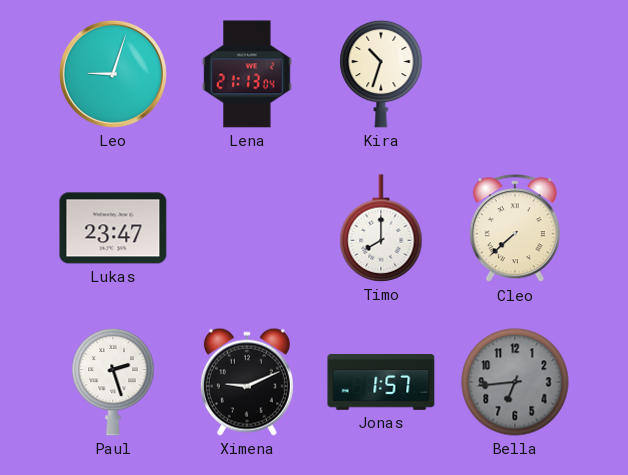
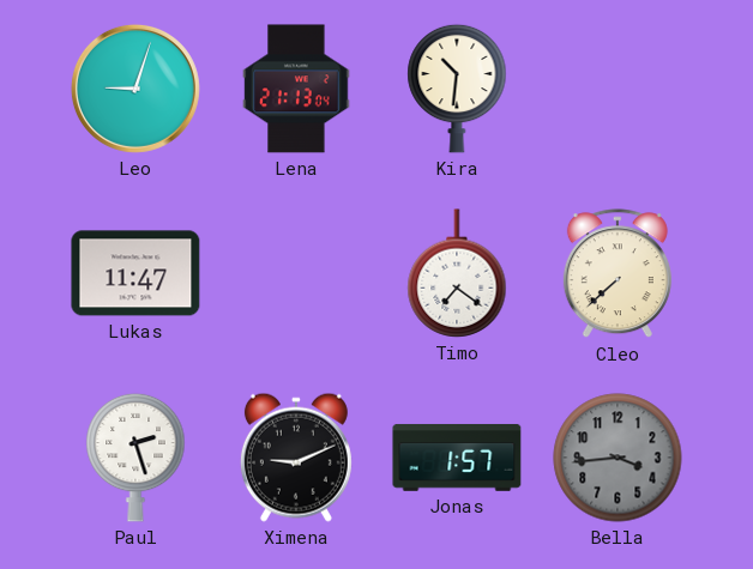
Kira: 10:33 -> 10:31 (457, 89)
Lukas: 23:47 -> 11:47 (135, 273)
Timo: 8:00 -> 7:21 (457, 273)
Bella: 6:44 -> 3:44 (618, 458)
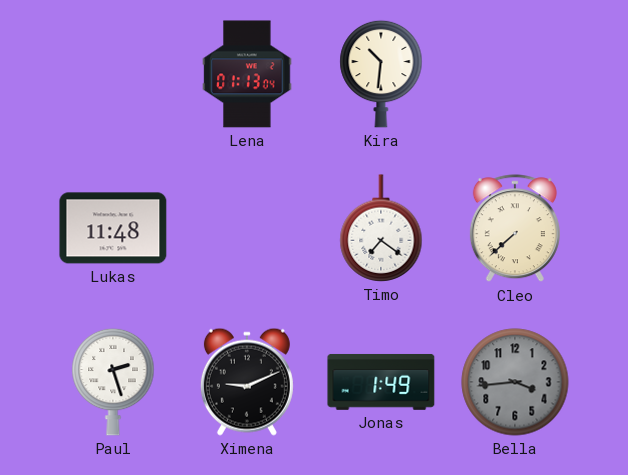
Leo: 9:03 -> none (135, 89)
Lena: 21:13 -> 01:13 (247, 74)
Lukas: 11:47 -> 11:48 (113, 228)
Jonas: 1:57 -> 1:49 (381, 382)
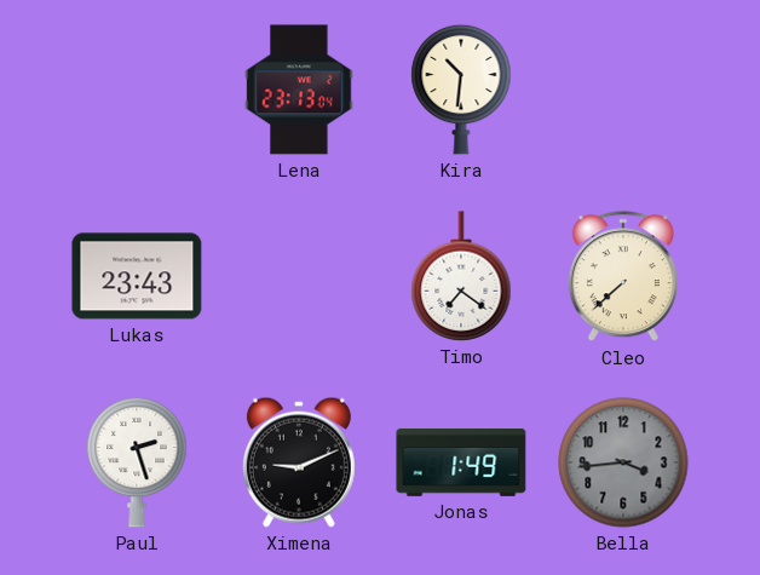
Lena: 01:13 -> 23:13 (299, 90)
Lukas: 11:48 -> 23:43 (137, 276)
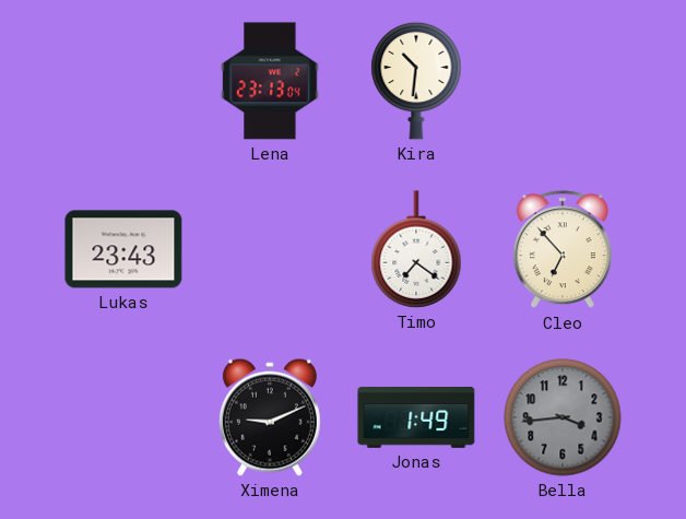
Cleo: 7:38 -> 6:53 (563, 250)
Paul: 2:27 -> none (137, 462)
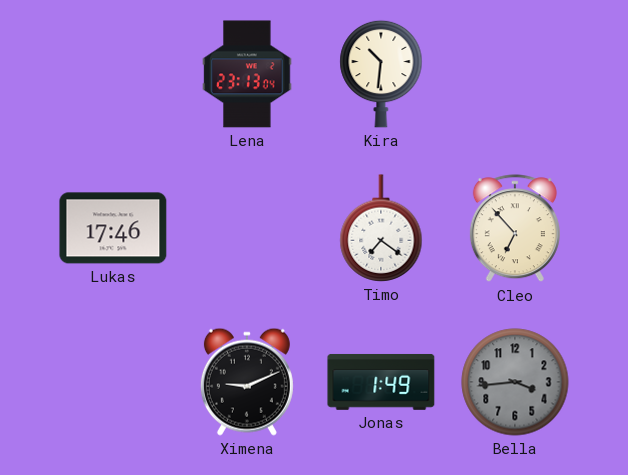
Lukas: 23:43 -> 17:46 (113, 228)
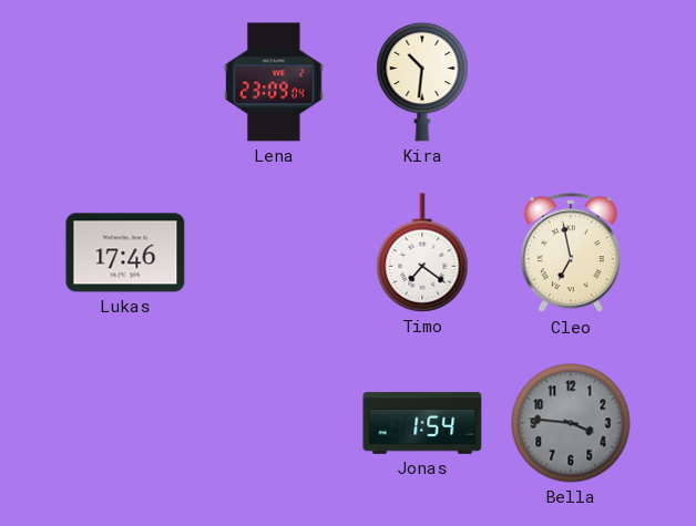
Lena: 23:13 -> 23:09 (274, 82)
Cleo: 6:53 -> 6:58 (571, 254)
Ximena: 9:11 -> none (247, 382)
Jonas: 1:49 -> 1:54 (422, 423)
Bella: 3:44 -> 3:46 (571, 423)
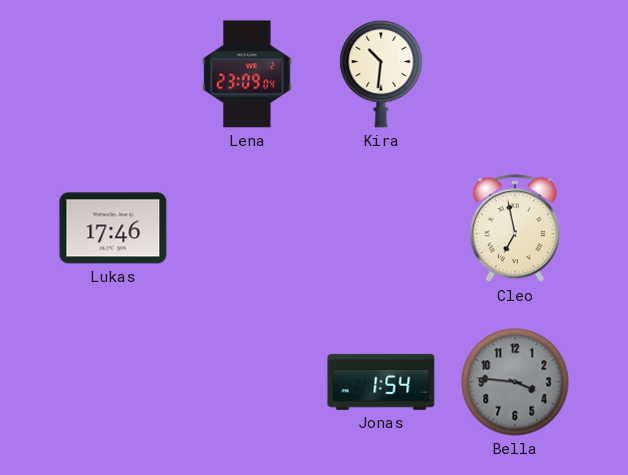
Timo: 7:21 -> none (422, 252)
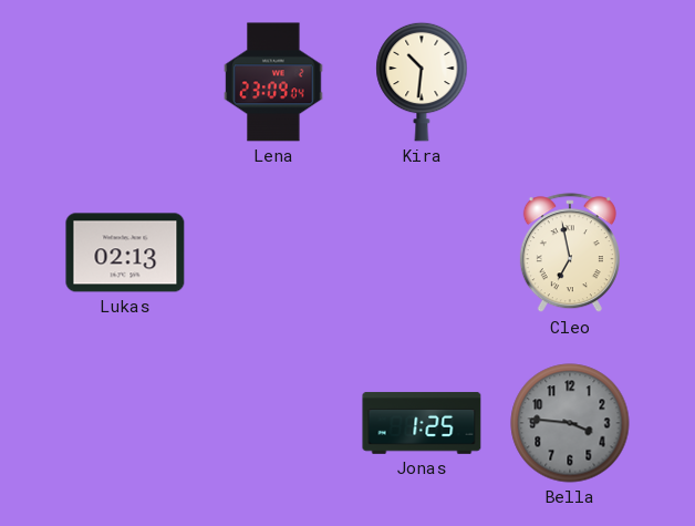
Lukas: 17:46 -> 02:13 (125, 252)
Jonas: 1:54 -> 1:25 (422, 423)
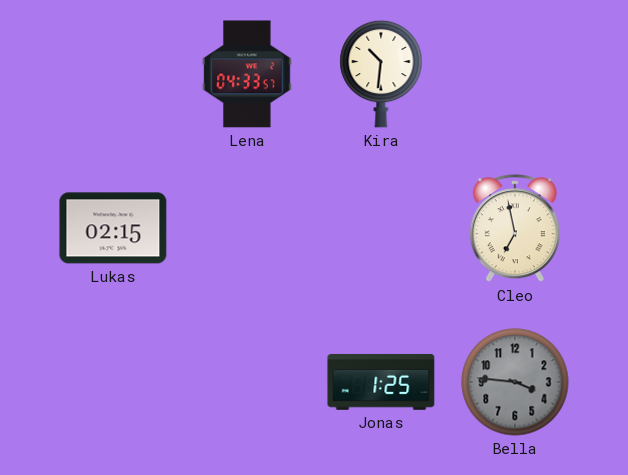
Lena: 23:09 -> 04:33 (247, 74)
Lukas: 02:13 -> 02:15 (113, 228)
